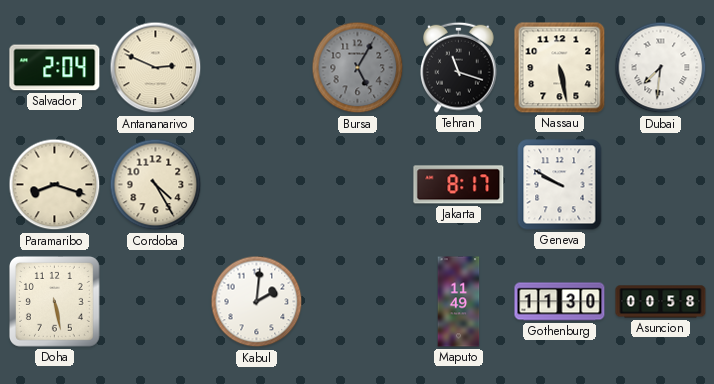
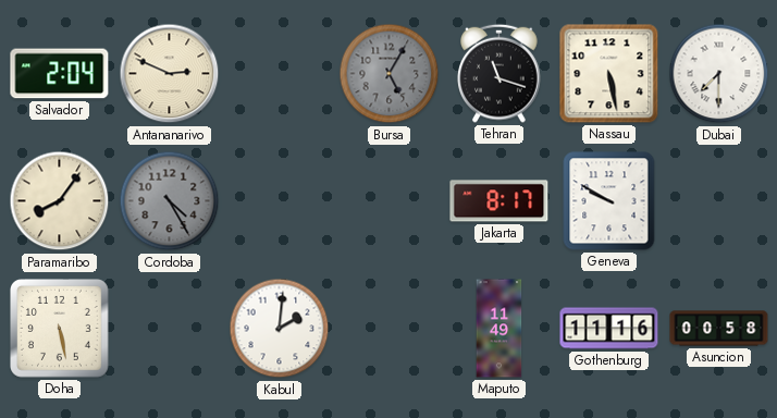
Dubai: 7:31 -> 7:30 (719, 74)
Paramaribo: 8:18 -> 8:06 (60, 201)
Cordoba dial: cream -> grey (170, 201)
Gothenburg: 11:30 -> 11:16 (609, 329)
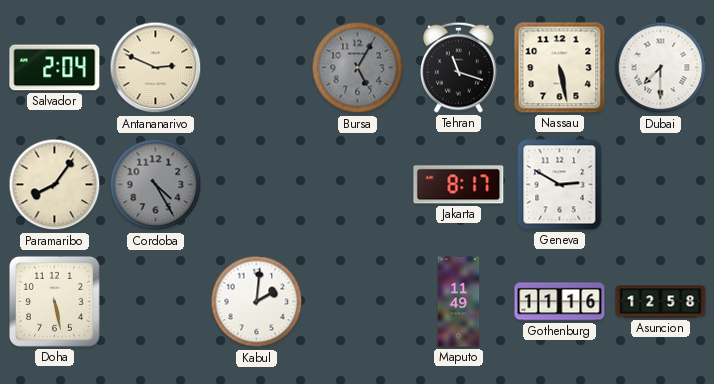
Geneva: 9:50 -> 2:50 (560, 185)
Asuncion: 00:58 -> 12:58 (661, 302)
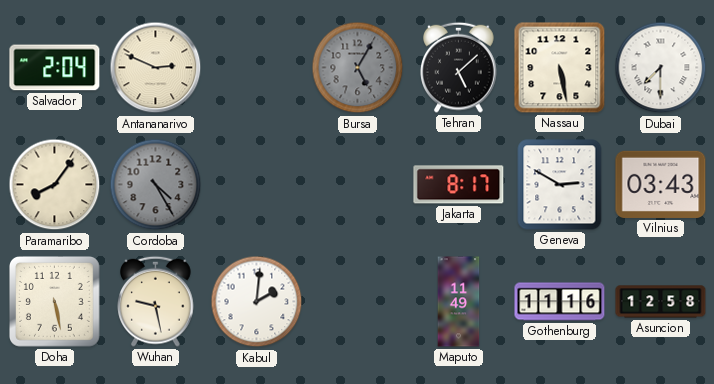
Tehran: 11:18 -> 5:08 (459, 67)
Vilnius: none -> 03:43 (661, 184)
Wuhan: none -> 9:28 (156, 301)
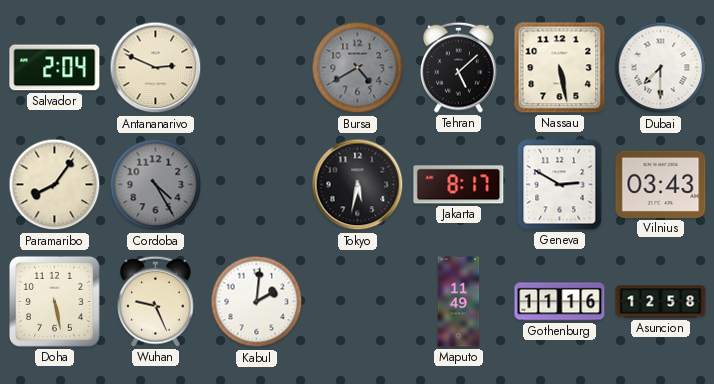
Bursa: 5:05 -> 4:40 (358, 68)
Tokyo: none -> 5:32 (358, 185)
Wuhan: 9:28 -> 9:26 (156, 301)
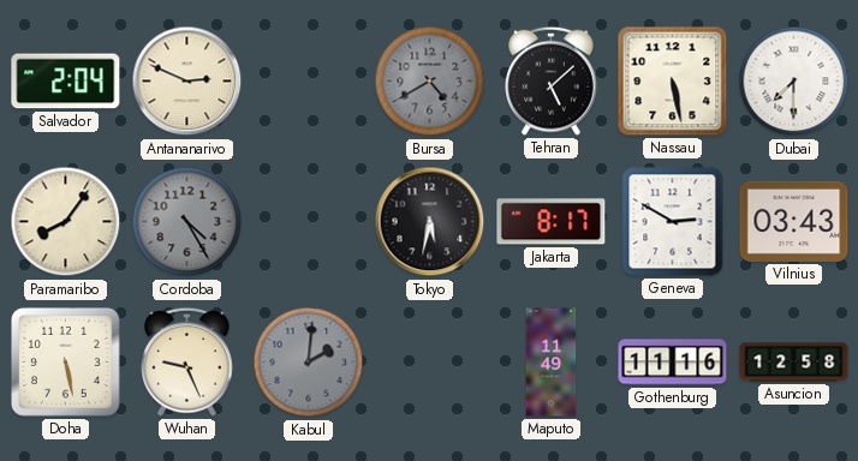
Kabul dial: white -> grey (309, 363)
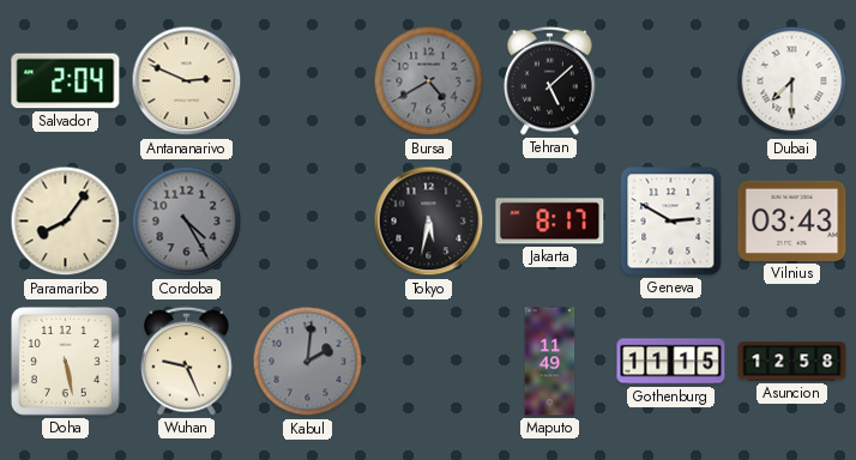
Nassau: 5:28 -> none (673, 82)
Gothenburg: 11:16 -> 11:15 (671, 362)
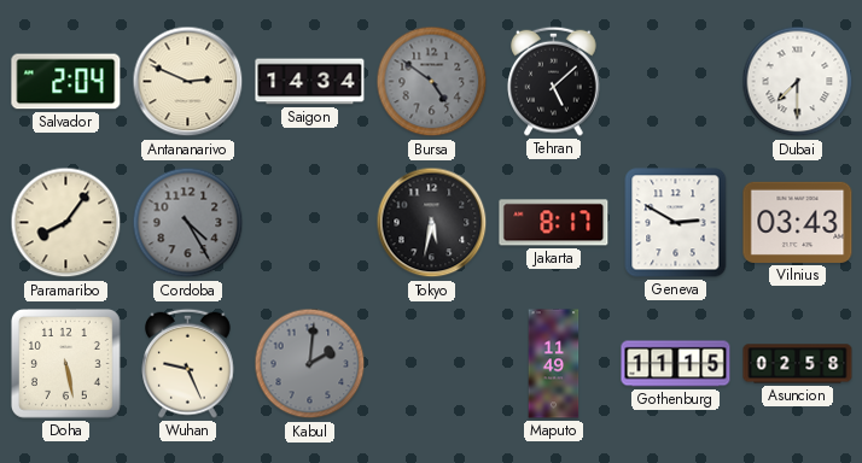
Saigon: none -> 14:34 (310, 82)
Bursa: 4:40 -> 4:51 (432, 82)
Asuncion: 12:58 -> 02:58 (798, 364)
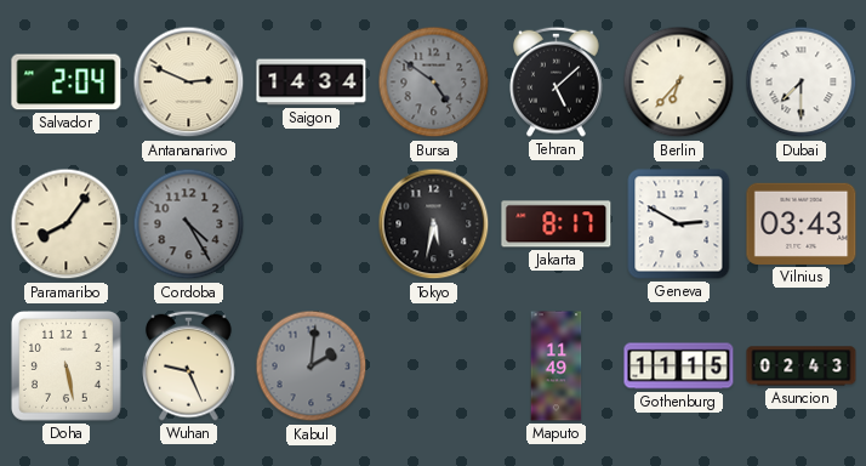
Berlin: none -> 6:37 (679, 83)
Asuncion: 02:58 -> 02:43 (802, 366)
